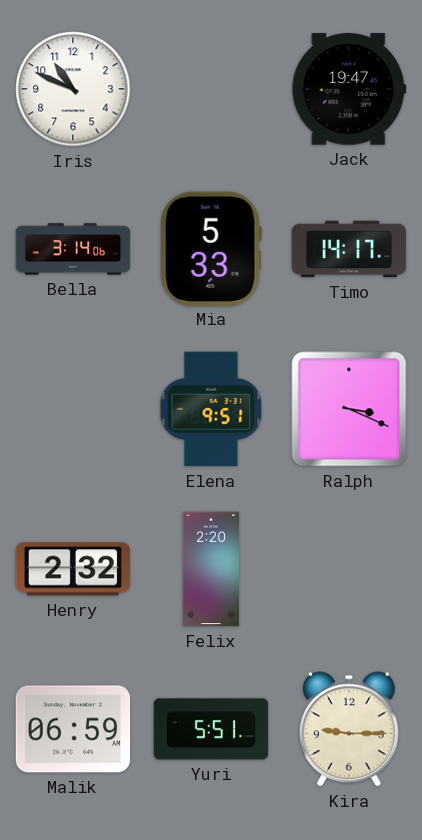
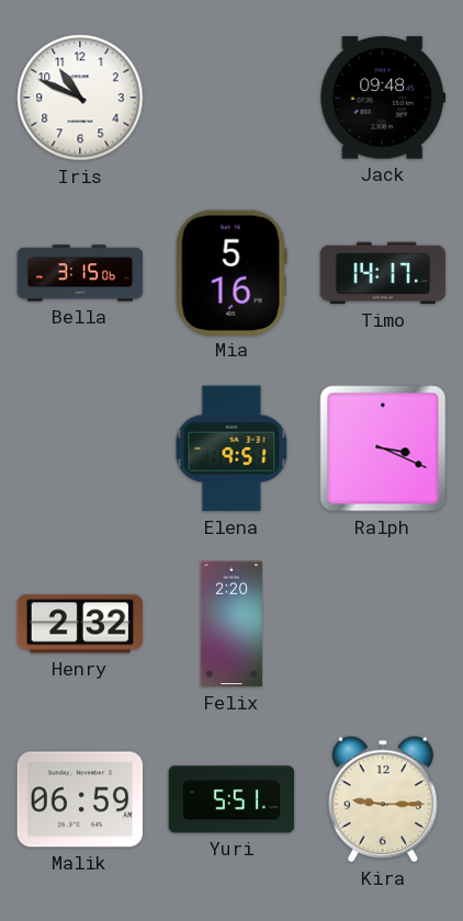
Jack: 19:47 -> 09:48 (383, 98)
Bella: 3:14 -> 3:15 (80, 273)
Mia: 5:33 -> 5:16 (231, 272)
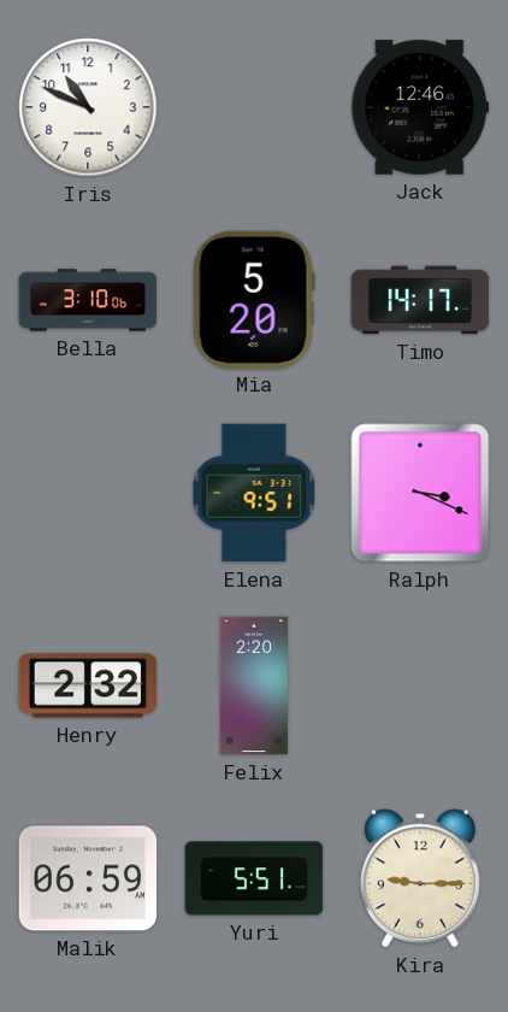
Jack: 09:48 -> 12:46 (420, 107)
Bella: 3:15 -> 3:10 (88, 300)
Mia: 5:16 -> 5:20 (254, 299)
